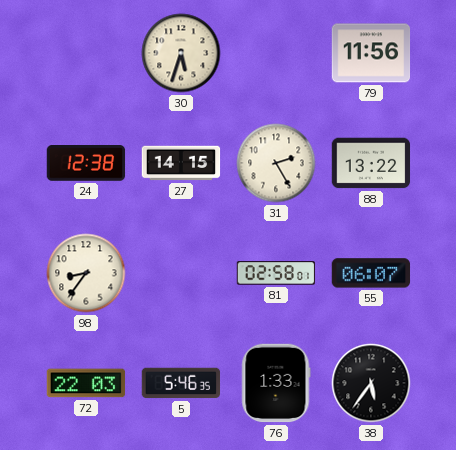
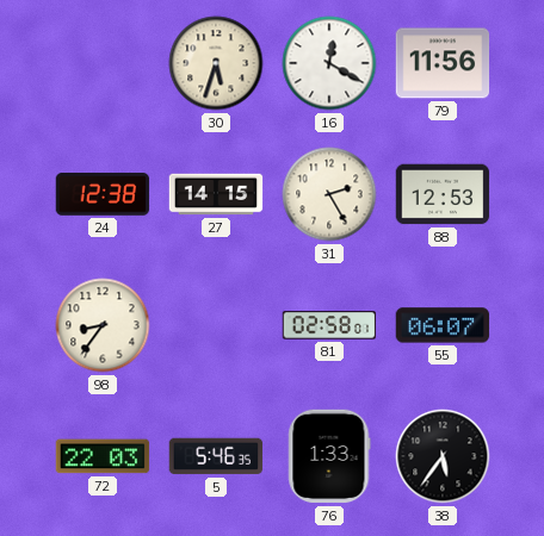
16: none -> 12:20 (329, 63)
88: 13:22 -> 12:53 (443, 194)
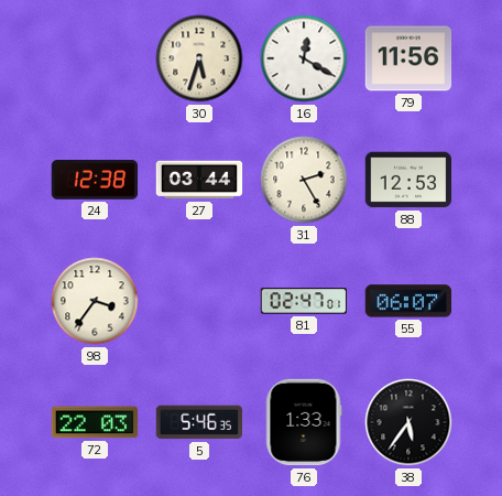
27: 14:15 -> 03:44 (199, 180)
98: 8:36 -> 3:36 (95, 301)
81: 02:58 -> 02:47 (304, 301)
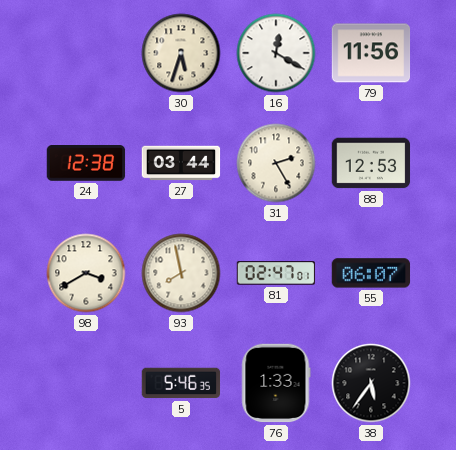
98: 3:36 -> 3:40 (86, 273)
93: none -> 7:58 (181, 273)
72: 22:03 -> none (95, 422)
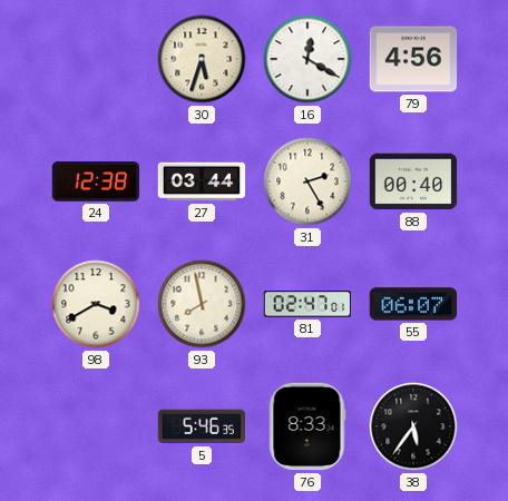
79: 11:56 -> 4:56 (413, 59)
88: 12:53 -> 00:40 (413, 181)
76: 1:33 -> 8:33 (307, 426)
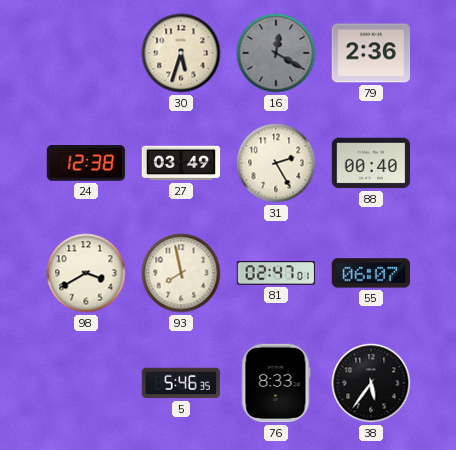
16 dial: white -> grey (276, 53)
79: 4:56 -> 2:36 (371, 53)
27: 03:44 -> 03:49 (181, 163)
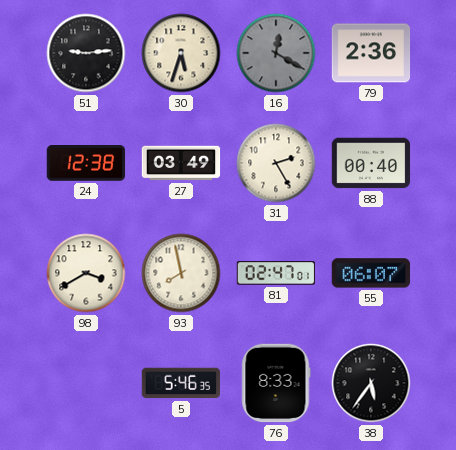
51: none -> 9:14 (86, 53)
